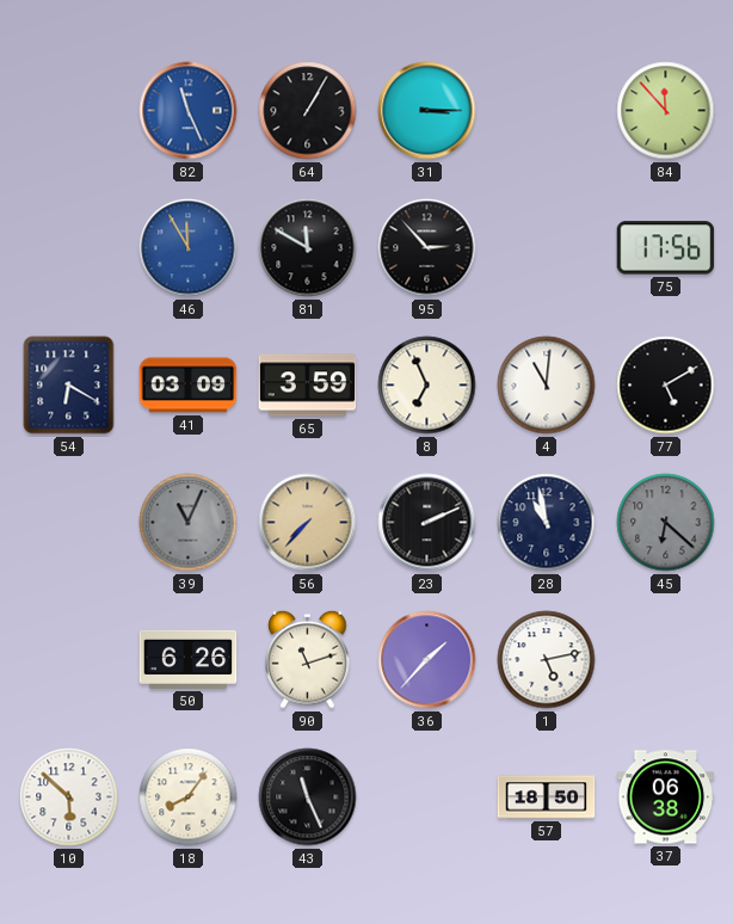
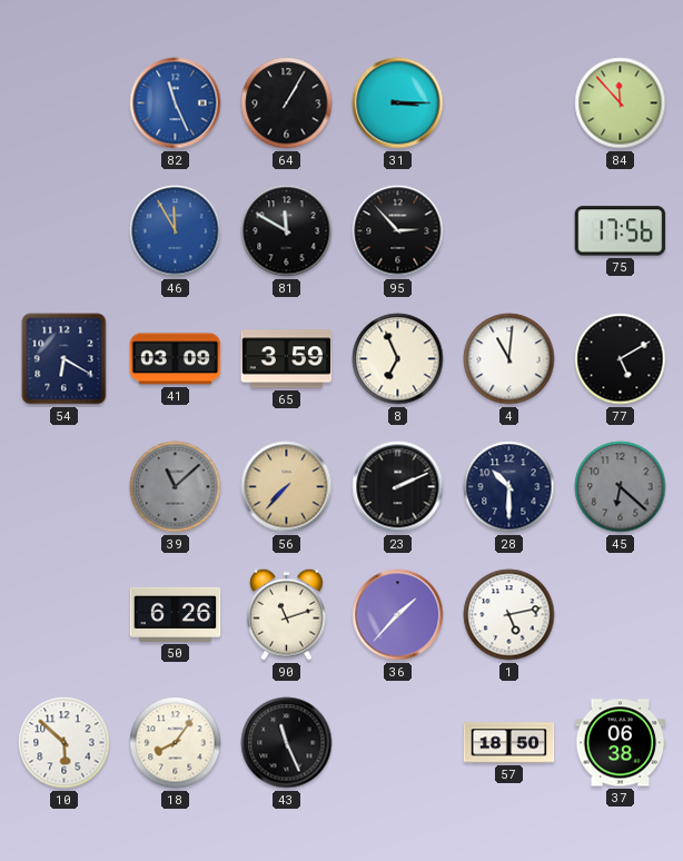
39: 11:04 -> 11:08 (176, 487)
28: 10:58 -> 10:30 (509, 487)
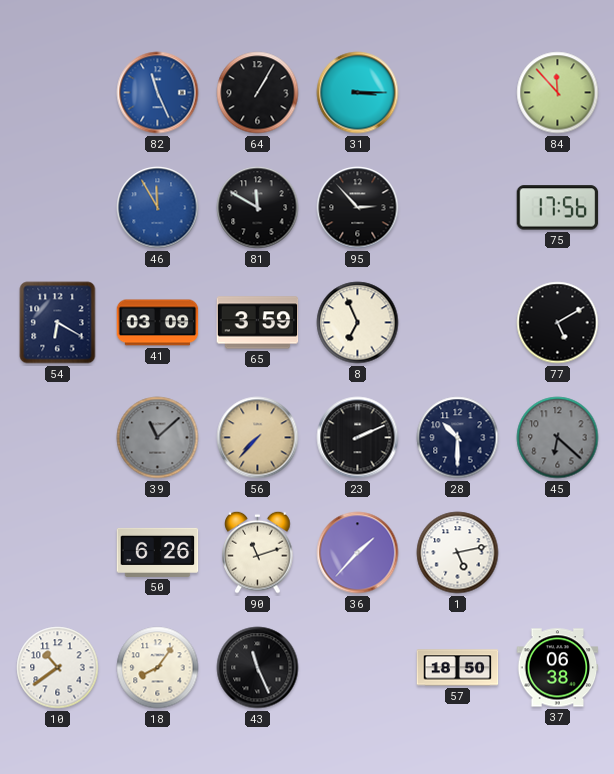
4: 11:01 -> none (509, 359)
10: 5:52 -> 10:39 (58, 668)
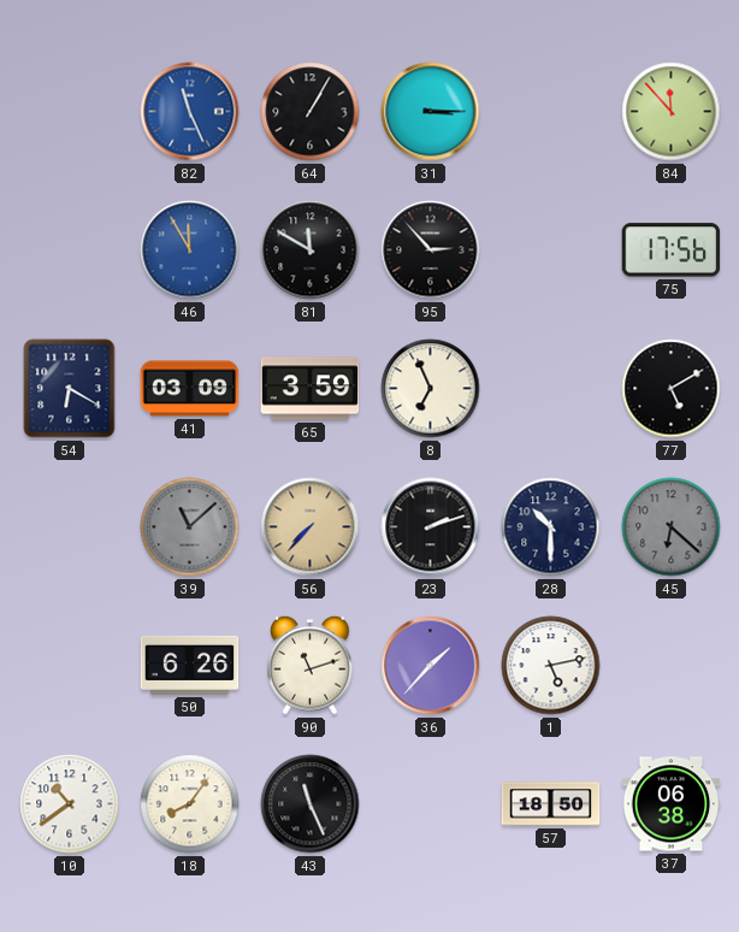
23: 2:11 -> 2:12 (431, 527)
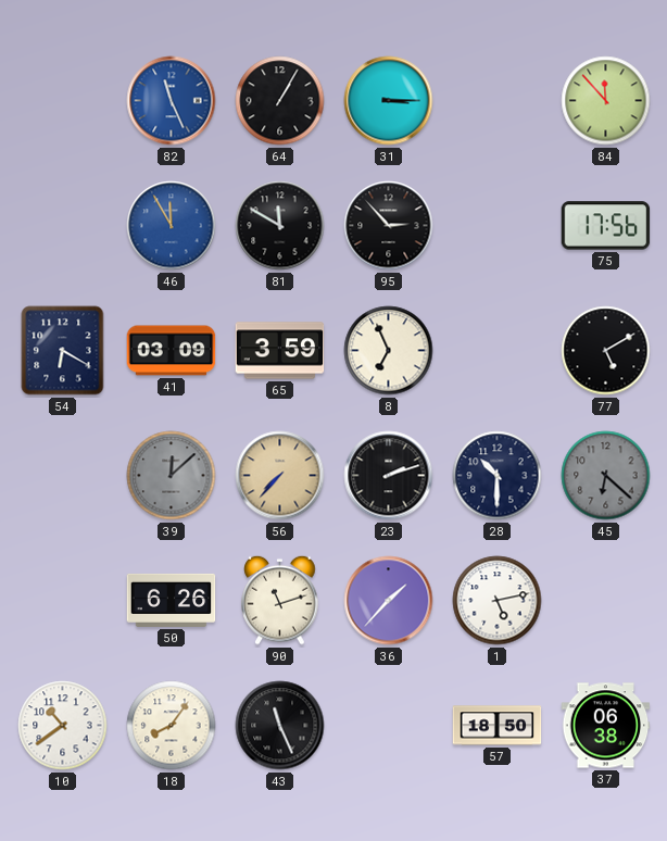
39: 11:08 -> 12:08 (172, 476)
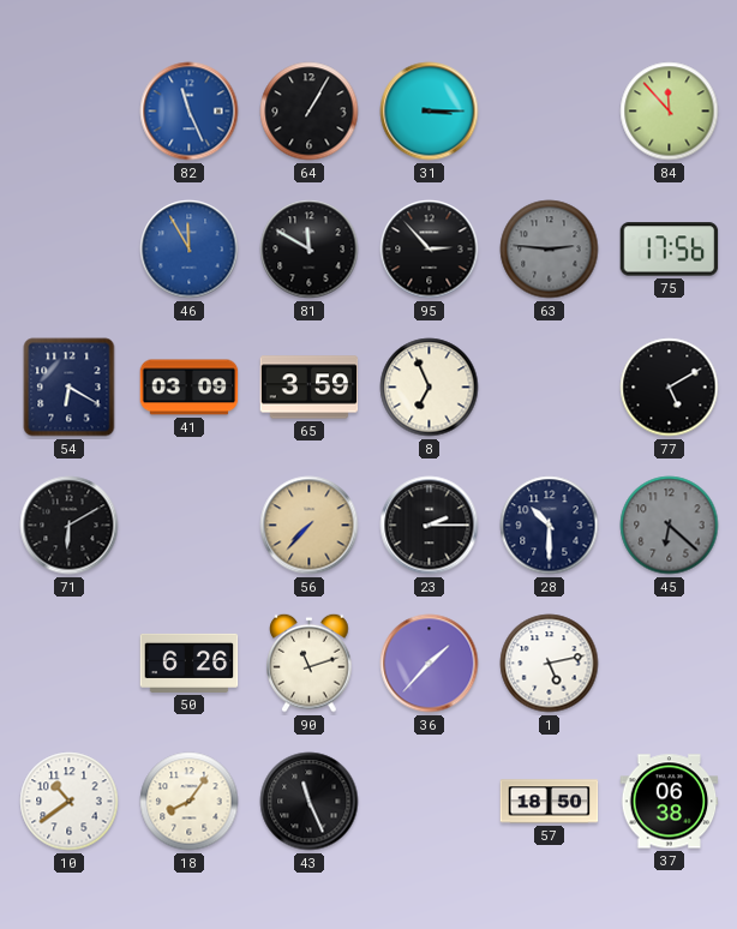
63: none -> 2:46 (550, 250)
71: none -> 6:10 (70, 526)
39: 12:08 -> none (172, 476)
23: 2:12 -> 2:15 (430, 526)
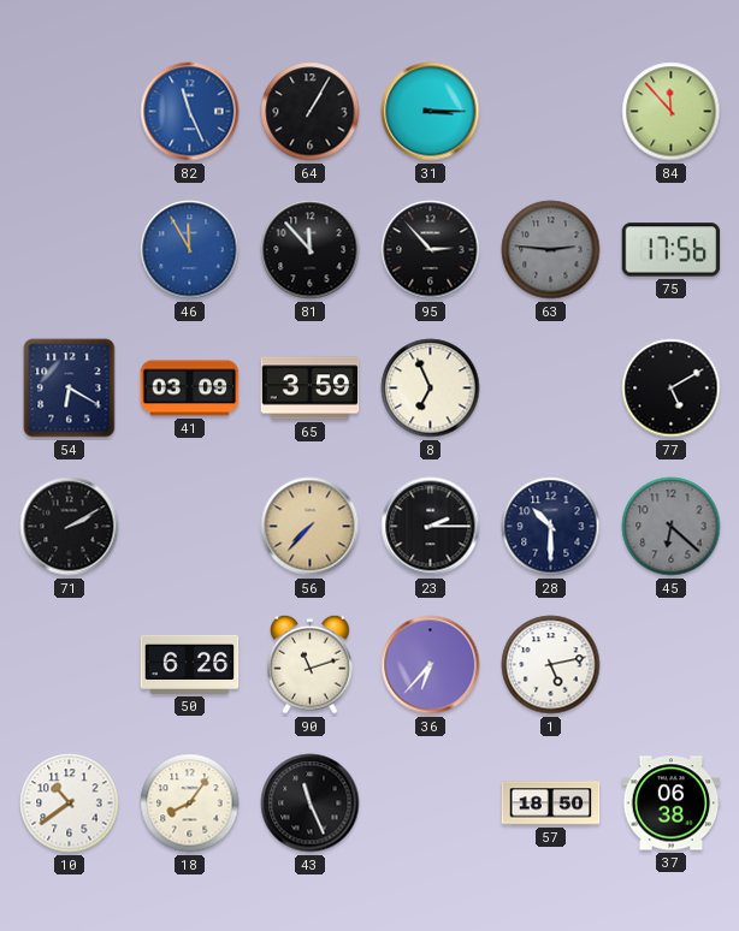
81: 11:50 -> 11:53 (311, 250)
71: 6:10 -> 2:10 (70, 527)
36: 1:37 -> 6:37 (431, 665)
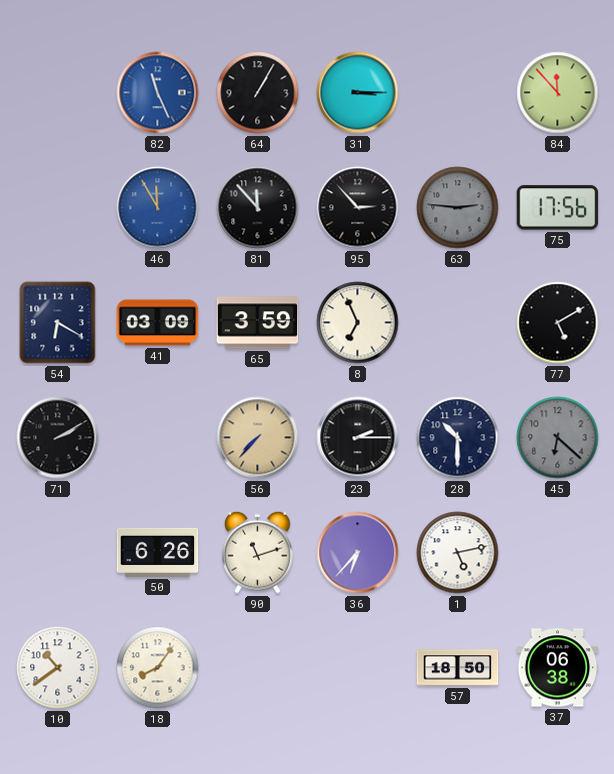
43: 11:26 -> none (311, 803)
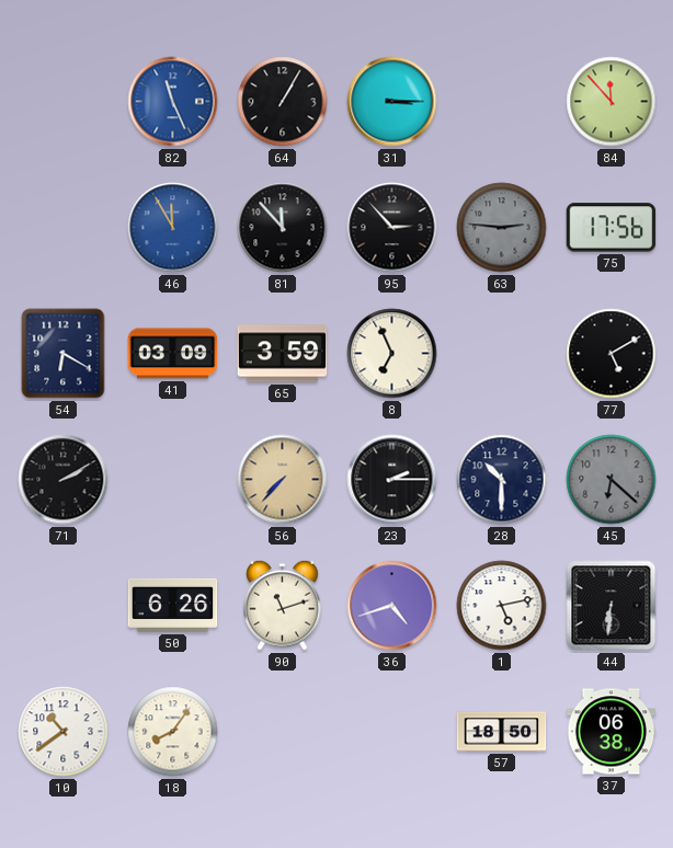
36: 6:37 -> 4:42 (392, 606)
44: none -> 6:31 (612, 606)
